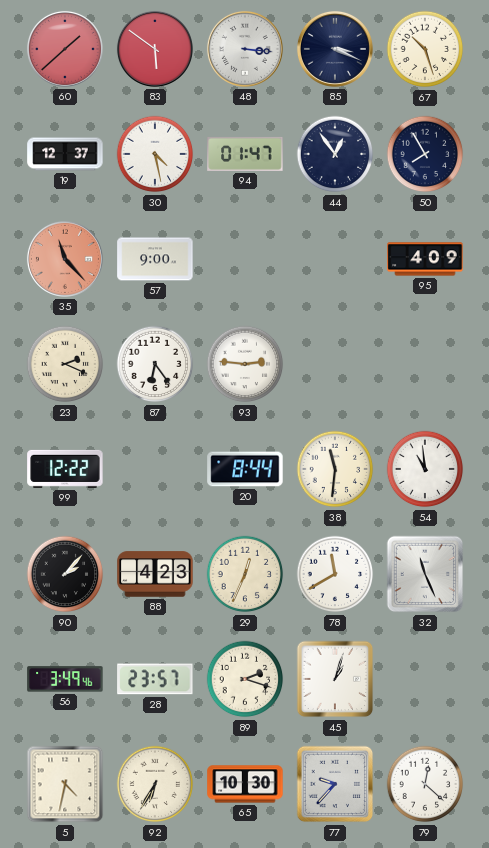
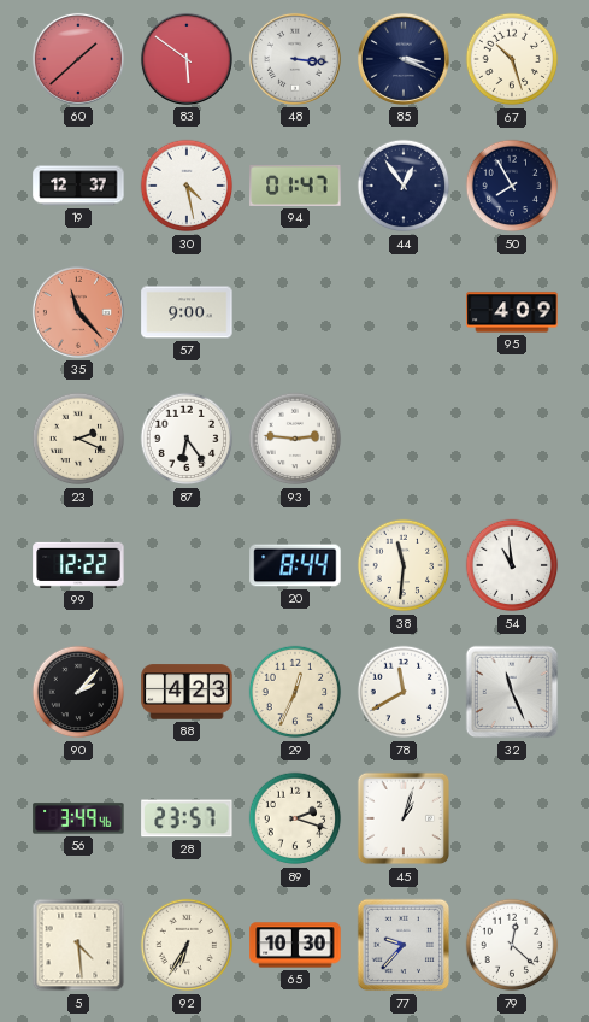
5: 4:32 -> 4:29 (78, 945)
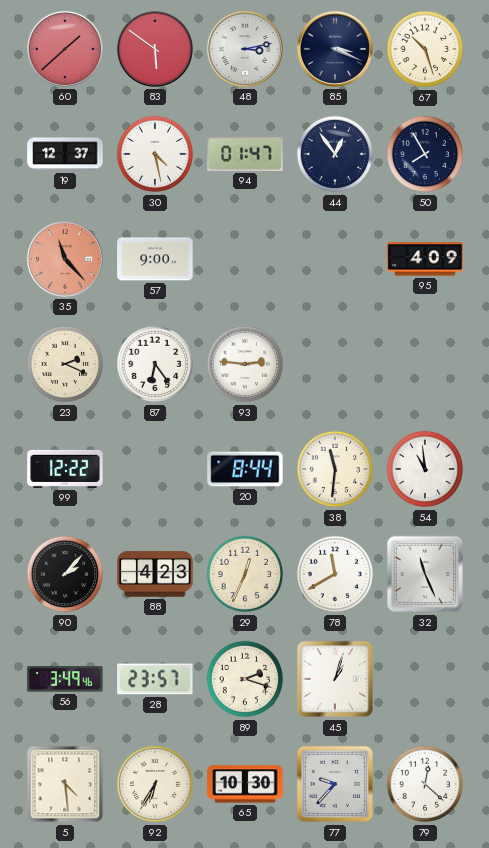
48: 3:16 -> 3:13 (245, 49)
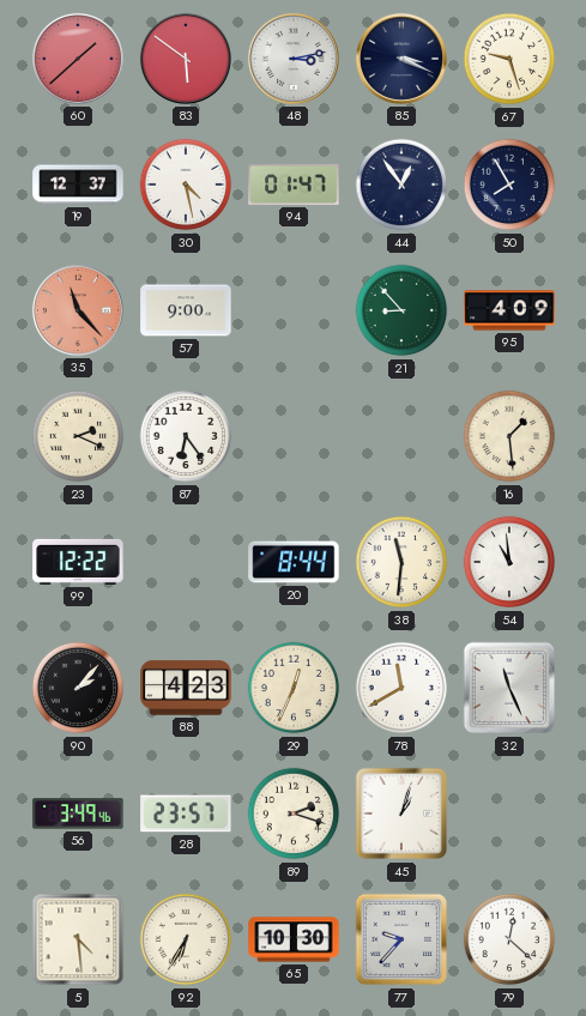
67: 10:27 -> 9:27 (509, 59)
21: none -> 8:53 (401, 310)
93: 2:46 -> none (245, 364)
16: none -> 1:29 (509, 436)
